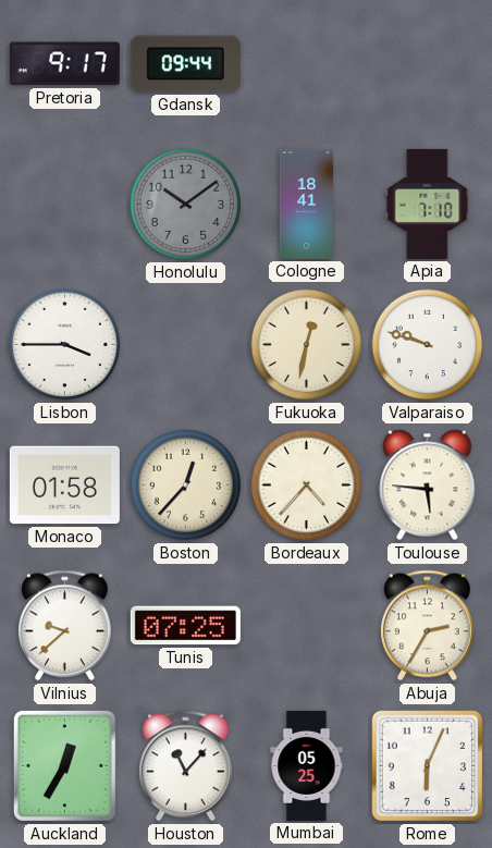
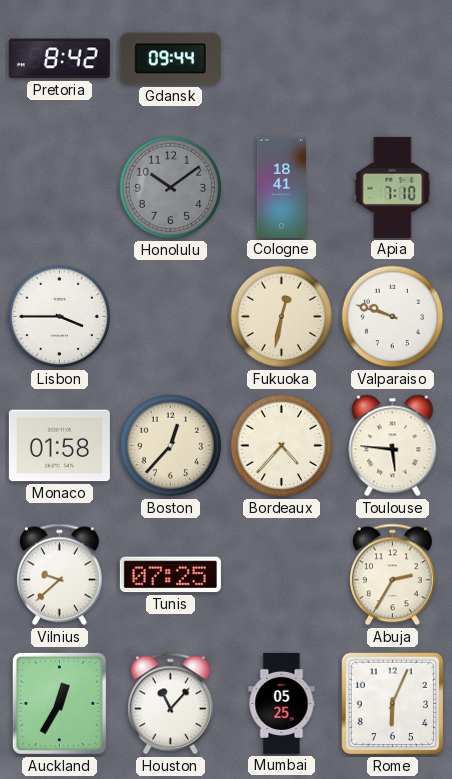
Pretoria: 9:17 -> 8:42 (59, 59)
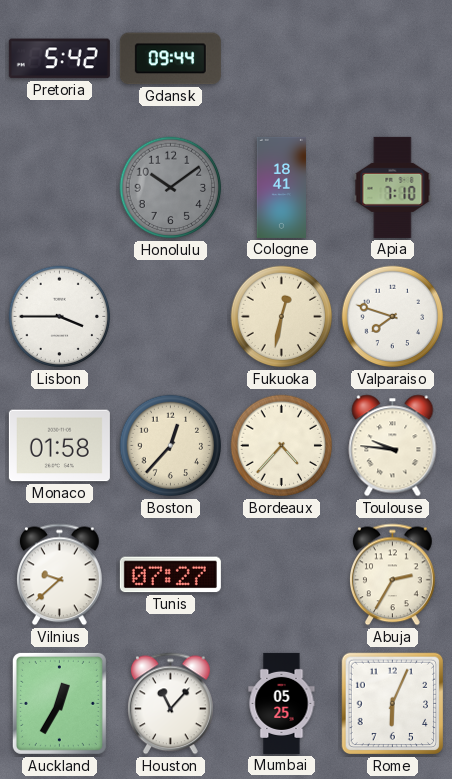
Pretoria: 8:42 -> 5:42 (59, 59)
Valparaiso: 9:48 -> 7:48 (393, 317)
Toulouse: 5:46 -> 9:46 (393, 446)
Tunis: 07:25 -> 07:27 (170, 575)
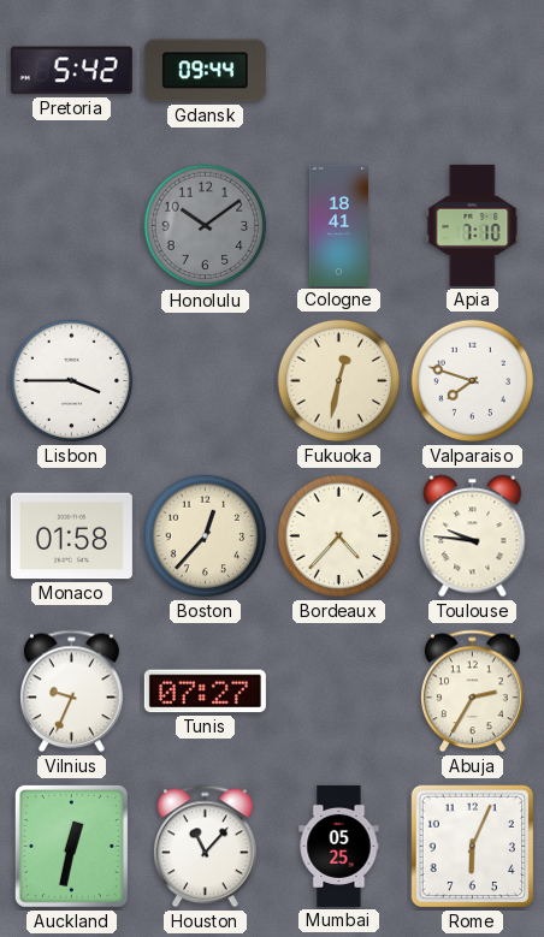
Vilnius: 9:38 -> 9:34 (72, 692)
Auckland: 12:35 -> 12:32 (71, 846)
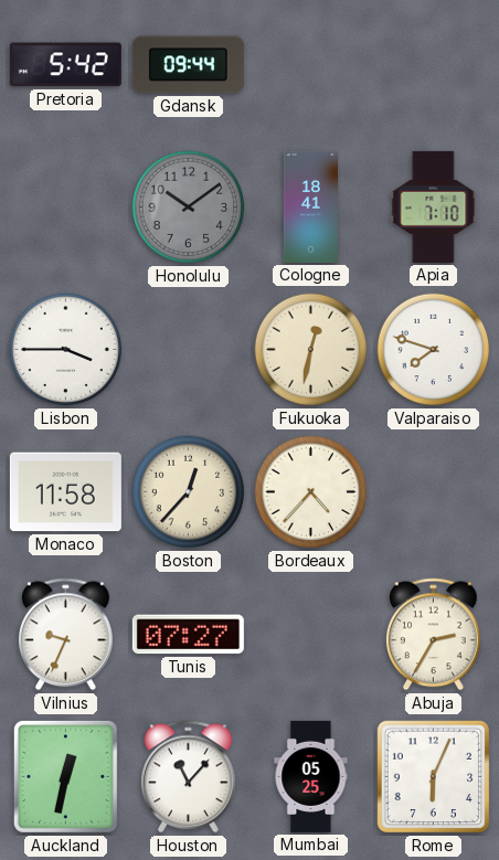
Monaco: 01:58 -> 11:58 (65, 492)
Toulouse: 9:46 -> none (473, 536)
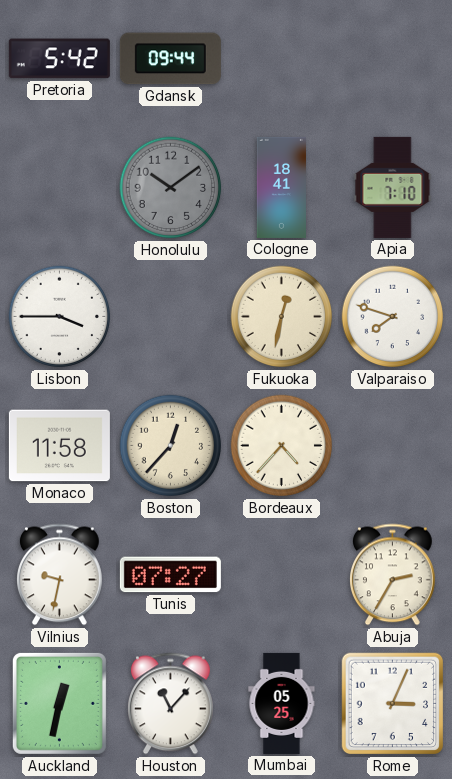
Vilnius: 9:34 -> 9:32 (60, 575)
Rome: 6:04 -> 3:04 (393, 704)
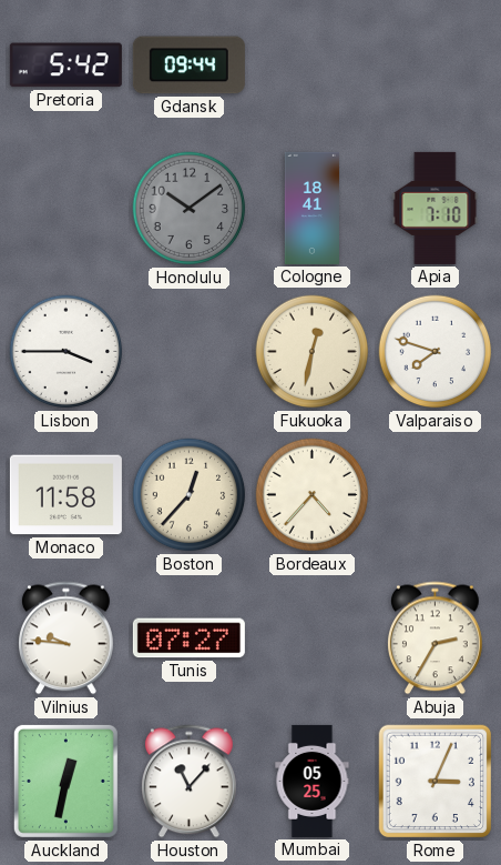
Vilnius: 9:32 -> 9:46 (67, 638)
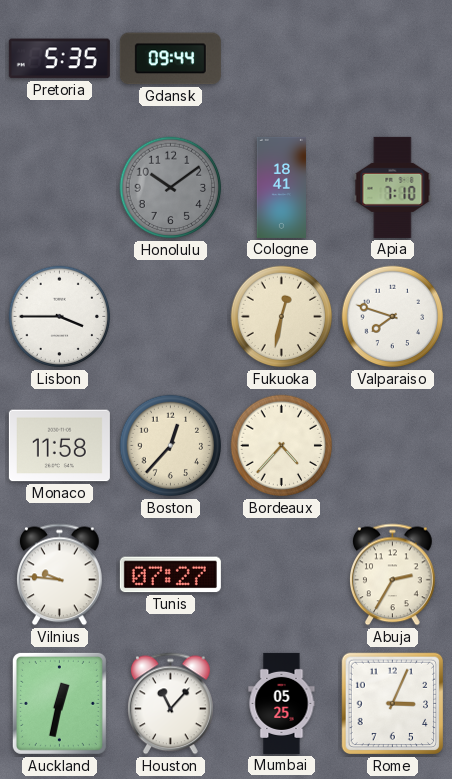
Pretoria: 5:42 -> 5:35 (59, 59)
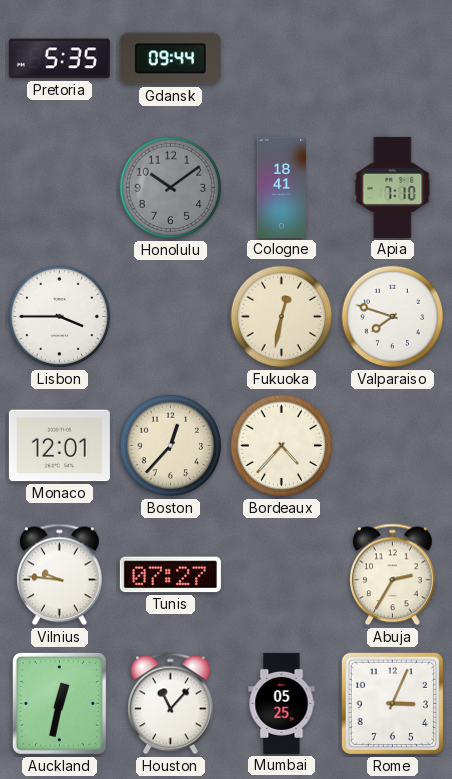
Monaco: 11:58 -> 12:01 (59, 446)
